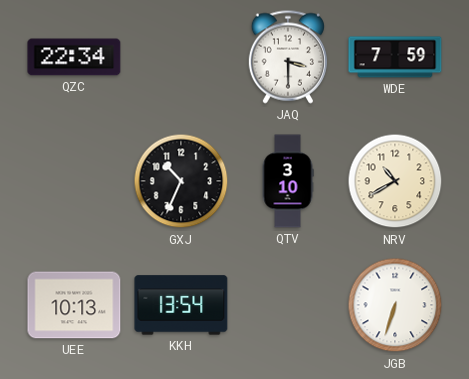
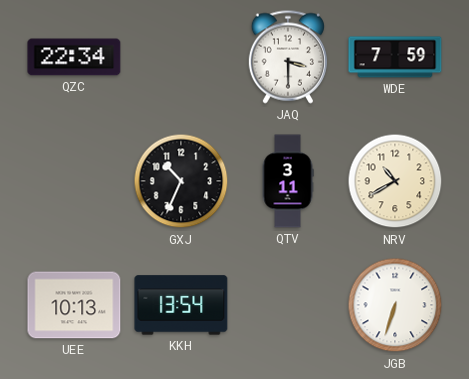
QTV: 3:10 -> 3:11 (288, 181)
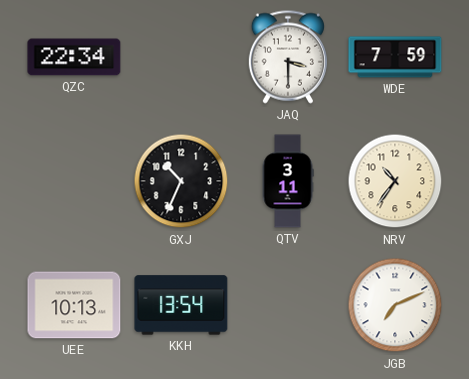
NRV: 10:40 -> 10:36 (395, 181)
JGB: 6:33 -> 7:11 (395, 305)
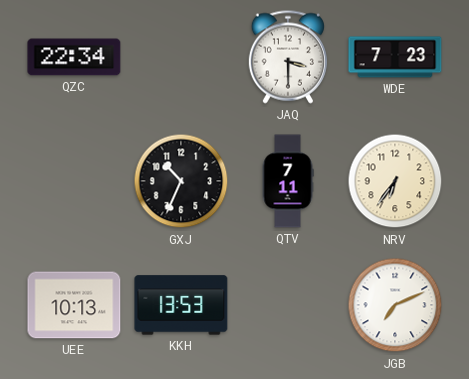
WDE: 7:59 -> 7:23 (395, 57)
QTV: 3:11 -> 7:11 (288, 181)
NRV: 10:36 -> 6:36 (395, 181)
KKH: 13:54 -> 13:53 (181, 305)
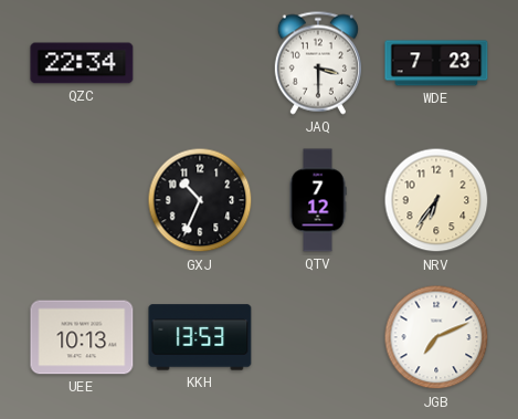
QTV: 7:11 -> 7:12 (318, 200)
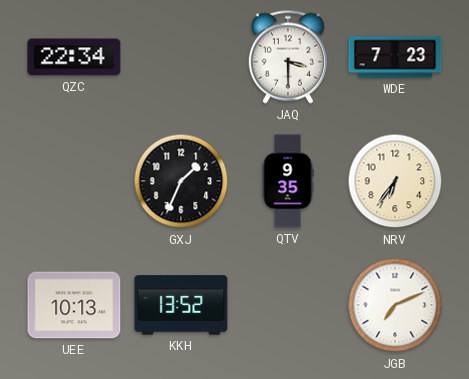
GXJ: 10:34 -> 1:34 (181, 181)
QTV: 7:12 -> 9:35 (288, 181)
KKH: 13:53 -> 13:52 (181, 305)
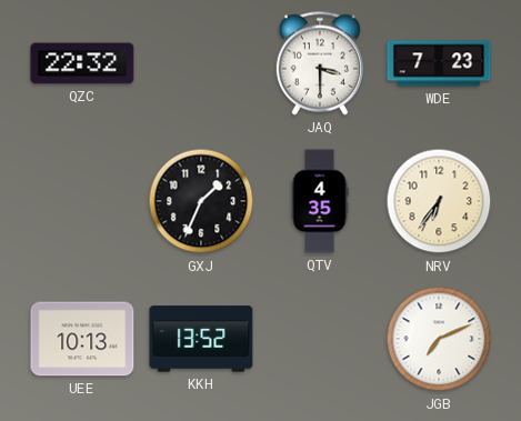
QZC: 22:34 -> 22:32 (82, 63)
QTV: 9:35 -> 4:35 (320, 201)
